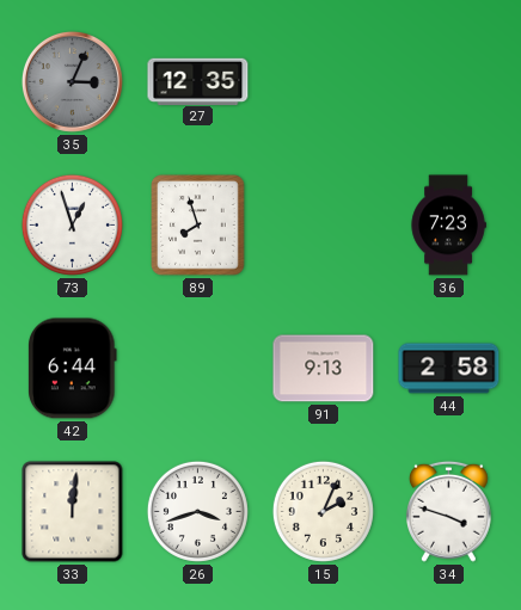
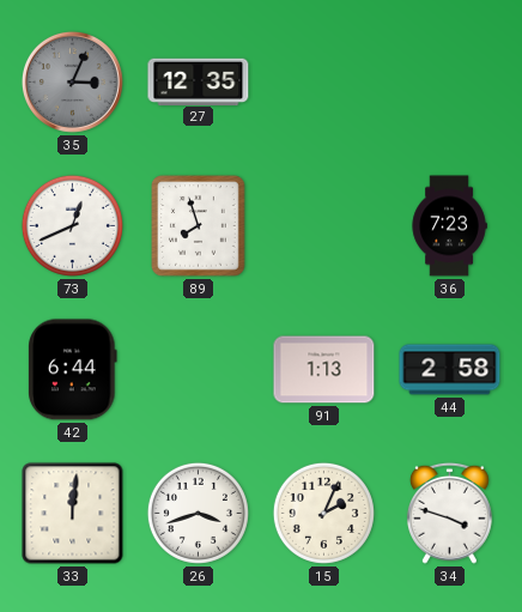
73: 12:57 -> 12:41 (72, 225)
91: 9:13 -> 1:13 (324, 370)
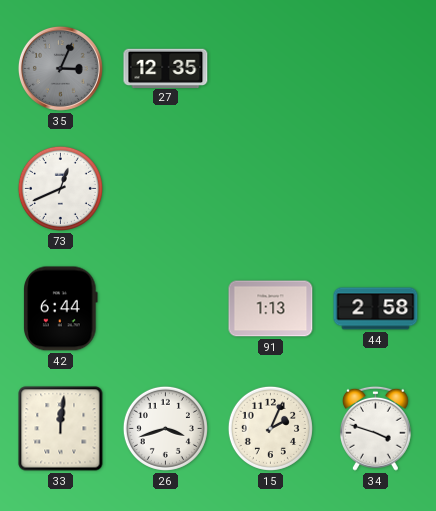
89: 7:57 -> none (199, 226)
36: 7:23 -> none (449, 226)
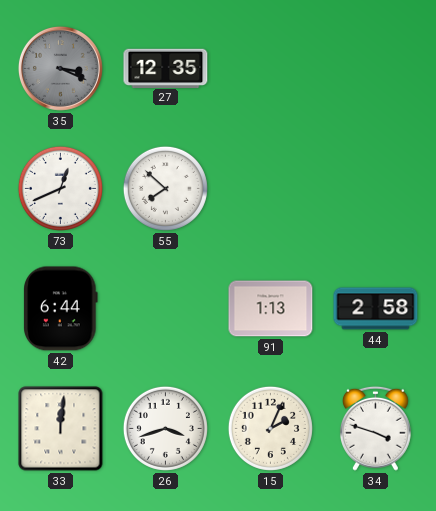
35: 3:04 -> 3:19 (60, 68)
55: none -> 7:52 (165, 188)
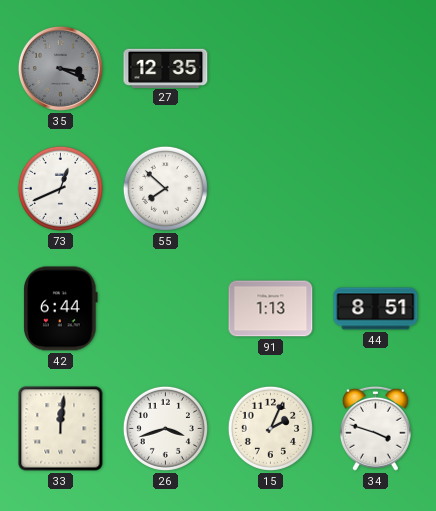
44: 2:58 -> 8:51 (376, 309)
